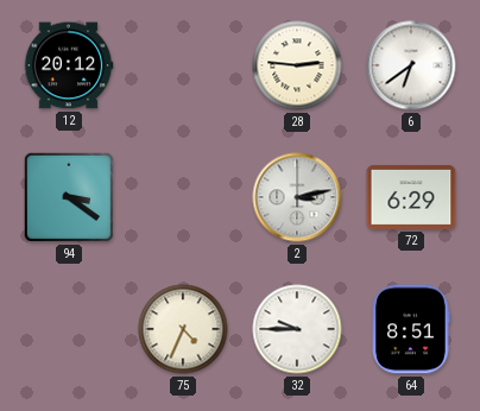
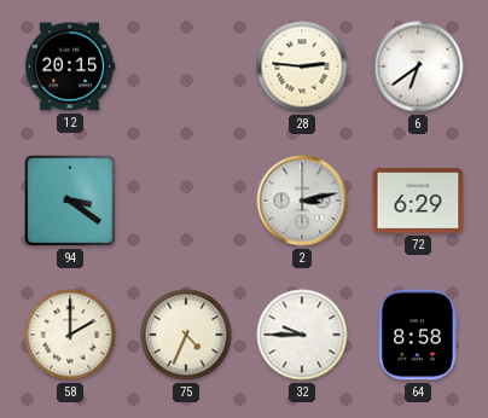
12: 20:12 -> 20:15 (70, 66)
58: none -> 2:00 (70, 335)
64: 8:51 -> 8:58 (418, 335)
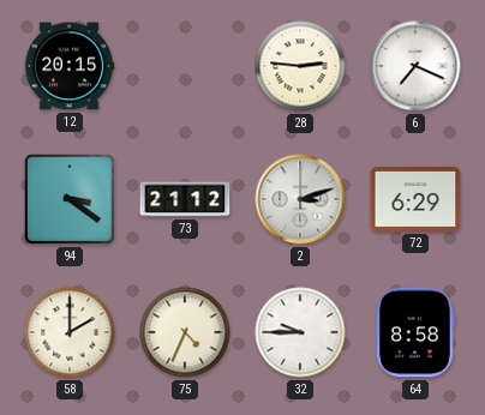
6: 6:39 -> 7:19 (415, 66)
73: none -> 21:12 (185, 199)
2: 3:13 -> 3:12 (300, 199)
